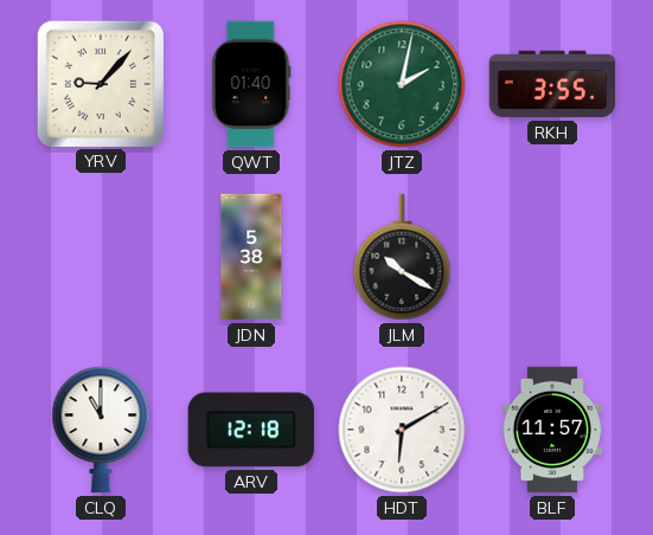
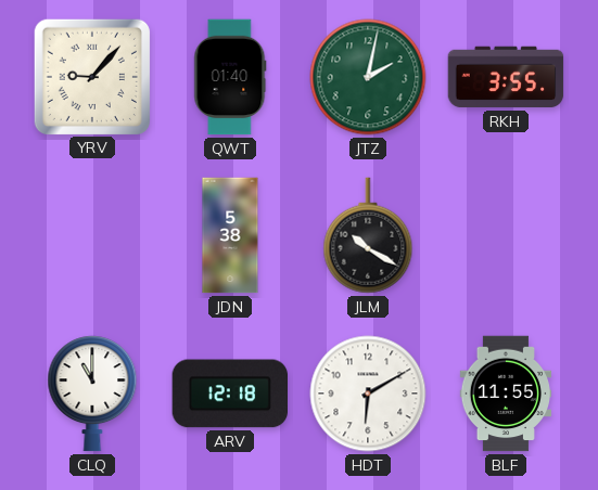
BLF: 11:57 -> 11:55 (505, 394)
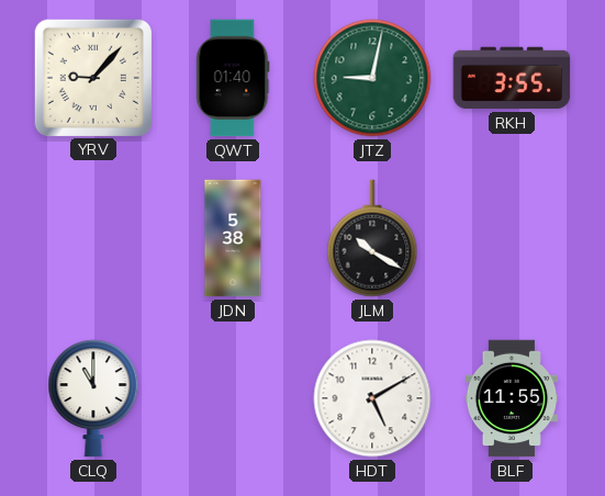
JTZ: 2:02 -> 9:02 (372, 78)
ARV: 12:18 -> none (230, 394)
HDT: 6:10 -> 5:10 (372, 398)
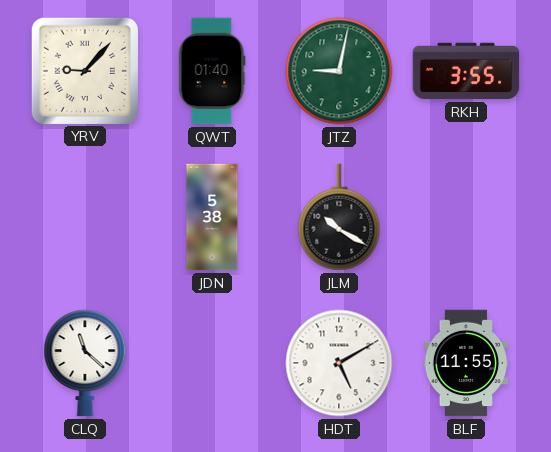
CLQ: 11:00 -> 11:22 (85, 363)
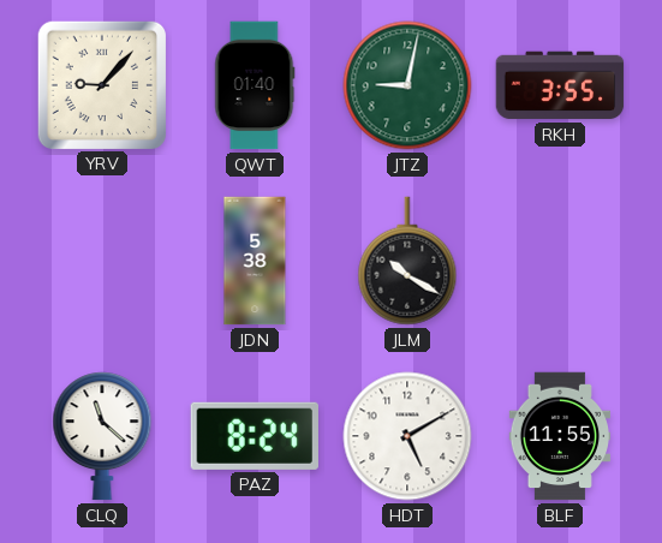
PAZ: none -> 8:24 (254, 436)
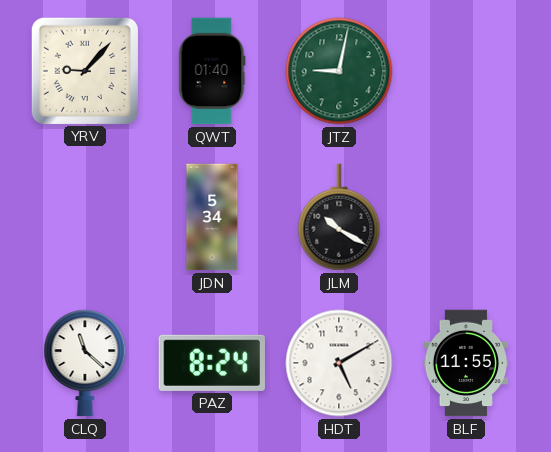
RKH: 3:55 -> none (560, 85)
JDN: 5:38 -> 5:34 (212, 217)
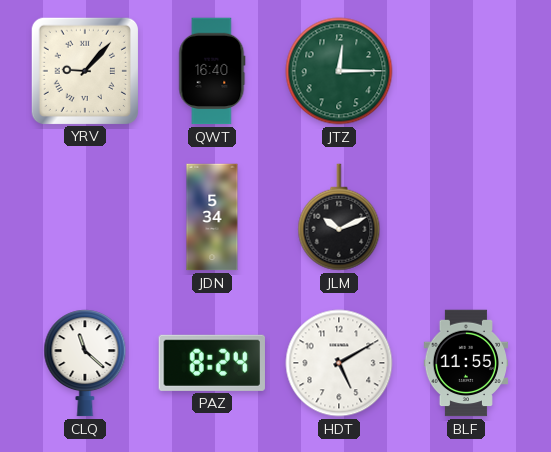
QWT: 01:40 -> 16:40 (212, 71)
JTZ: 9:02 -> 12:15 (339, 71)
JLM: 10:20 -> 10:11 (339, 217)
